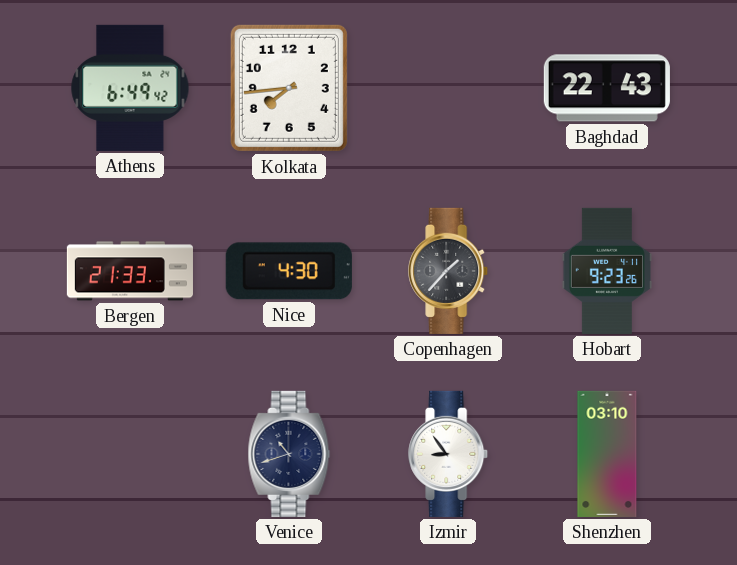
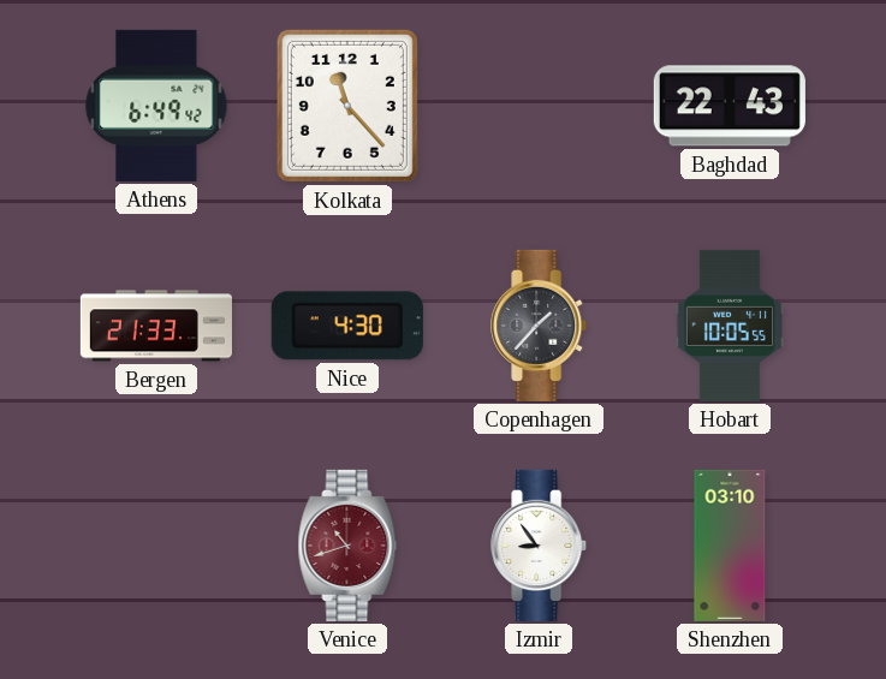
Kolkata: 7:44 -> 11:23 (347, 106)
Hobart: 9:23 -> 10:05 (729, 326)
Venice dial: navy -> burgundy (347, 546)
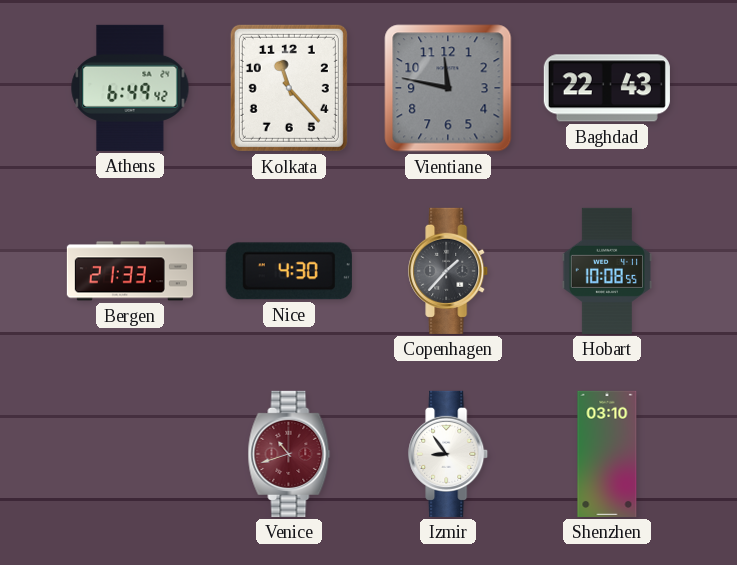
Vientiane: none -> 11:47 (448, 88)
Hobart: 10:05 -> 10:08 (606, 271)
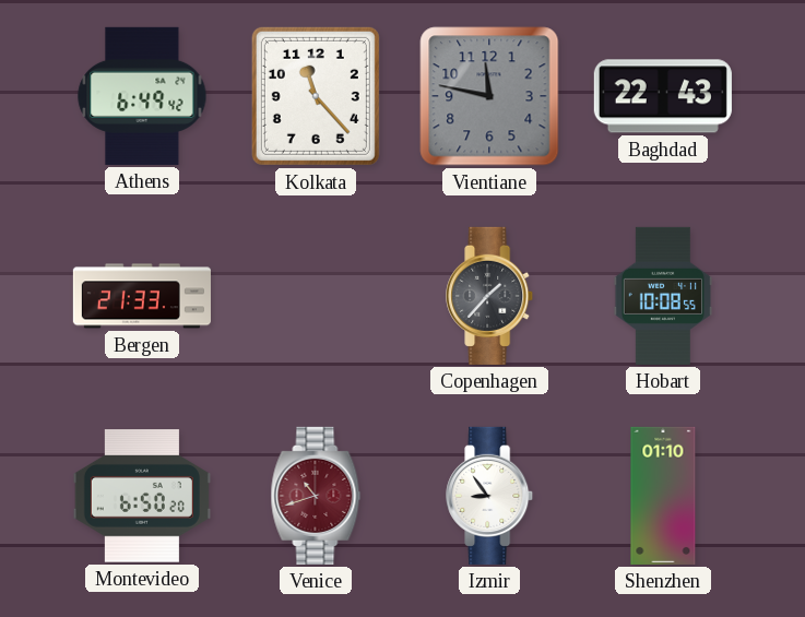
Nice: 4:30 -> none (289, 271)
Montevideo: none -> 6:50 (142, 496)
Shenzhen: 03:10 -> 01:10 (663, 496)
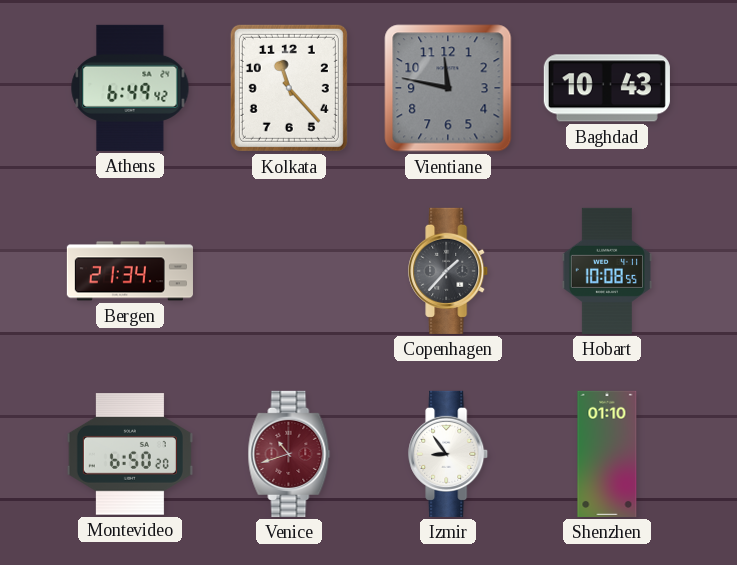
Baghdad: 22:43 -> 10:43 (607, 88)
Bergen: 21:33 -> 21:34 (130, 271)
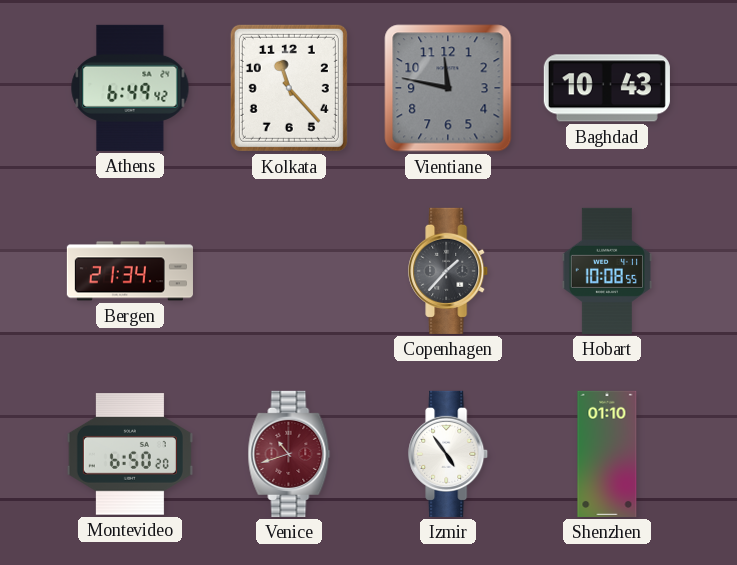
Izmir: 8:54 -> 4:54 (449, 454)
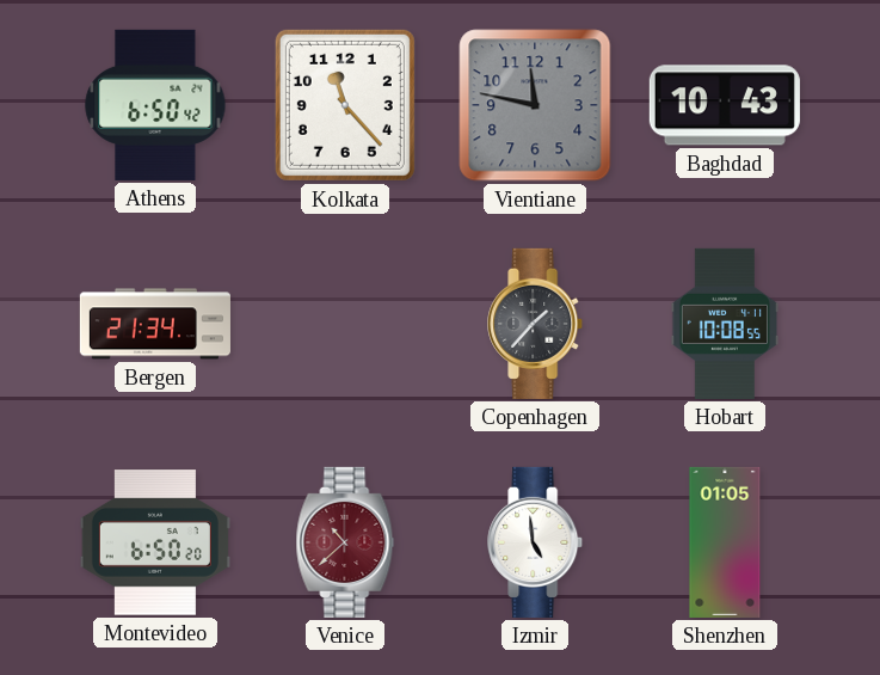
Athens: 6:49 -> 6:50 (155, 105)
Venice: 10:42 -> 10:38 (345, 542)
Izmir: 4:54 -> 4:59 (536, 542)
Shenzhen: 01:10 -> 01:05 (725, 542)
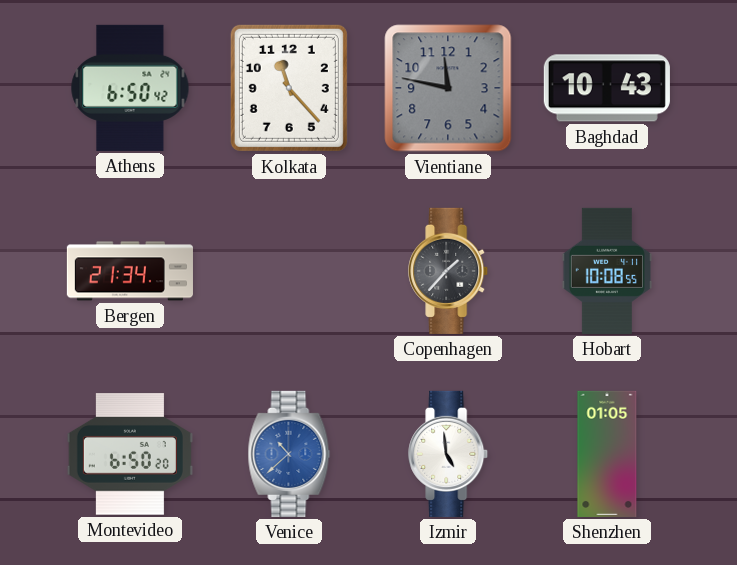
Venice dial: burgundy -> blue (289, 454)
